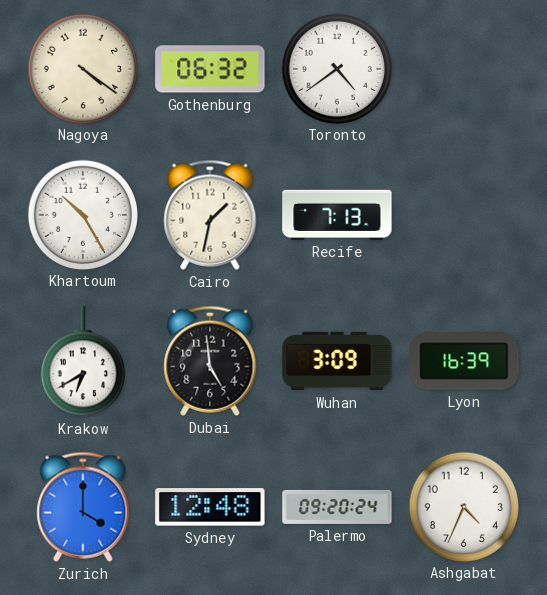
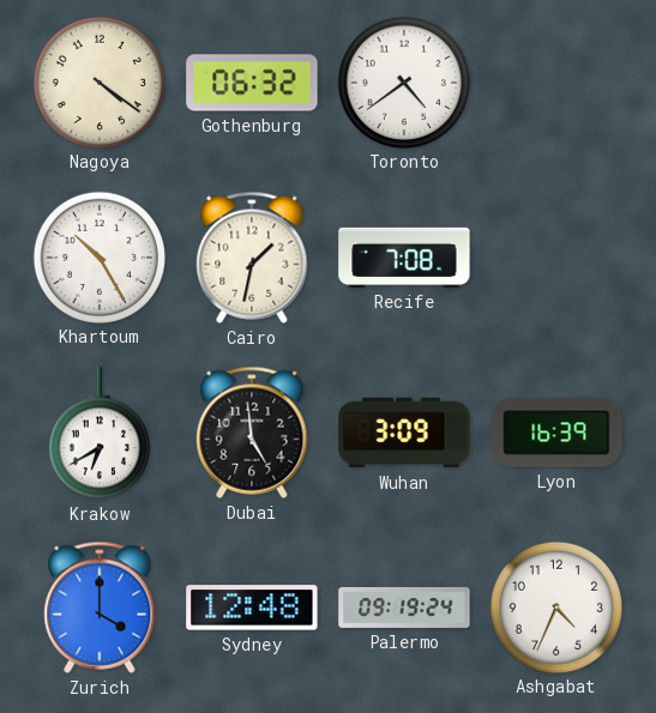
Recife: 7:13 -> 7:08 (404, 258)
Palermo: 09:20 -> 09:19 (404, 608)
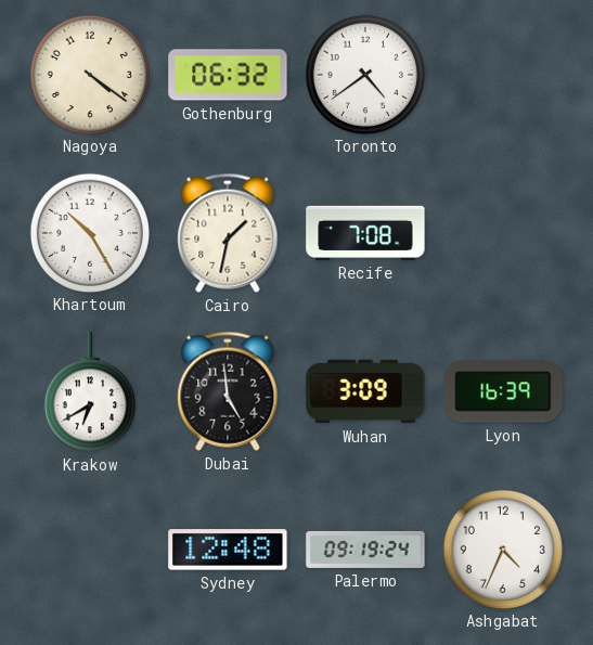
Zurich: 4:00 -> none (100, 608)
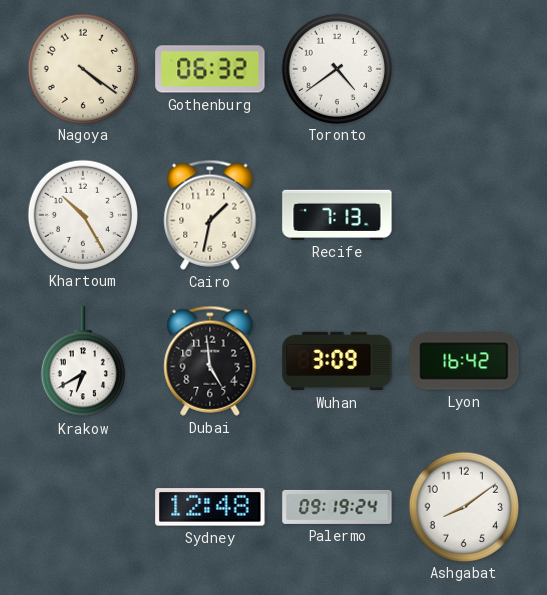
Recife: 7:08 -> 7:13 (337, 215)
Lyon: 16:39 -> 16:42 (464, 361)
Ashgabat: 4:34 -> 8:09 (463, 506)
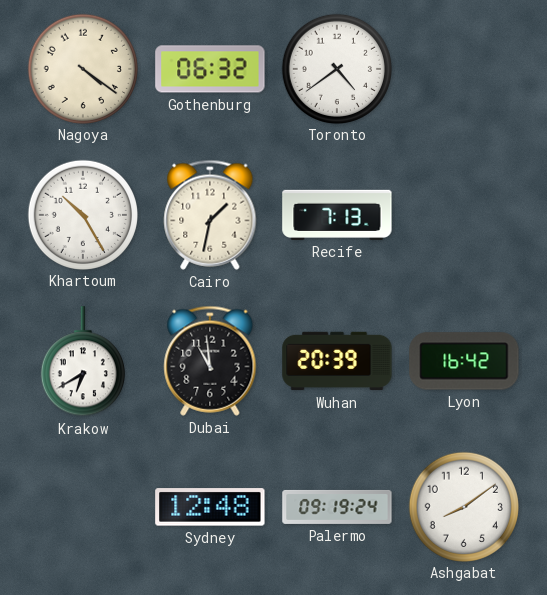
Dubai: 4:59 -> 10:59 (210, 361)
Wuhan: 3:09 -> 20:39 (337, 361)
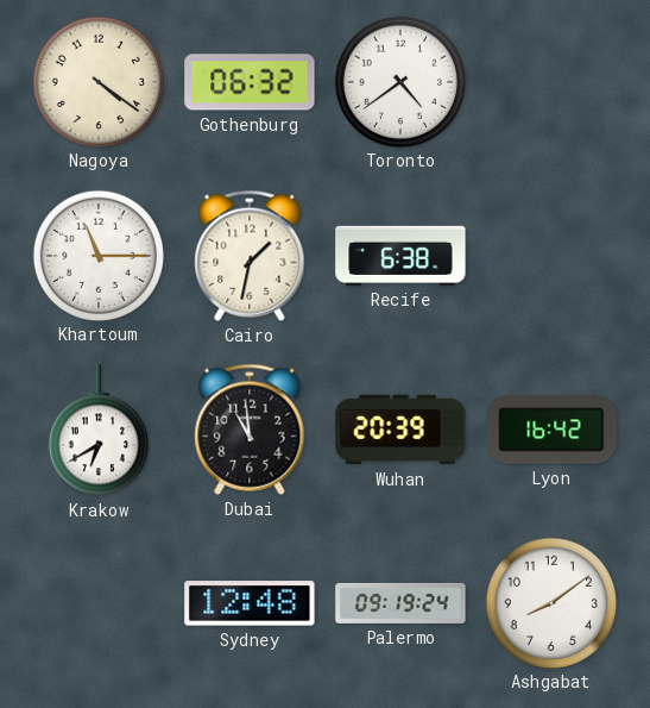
Khartoum: 10:25 -> 11:15 (97, 255)
Recife: 7:13 -> 6:38 (400, 256)
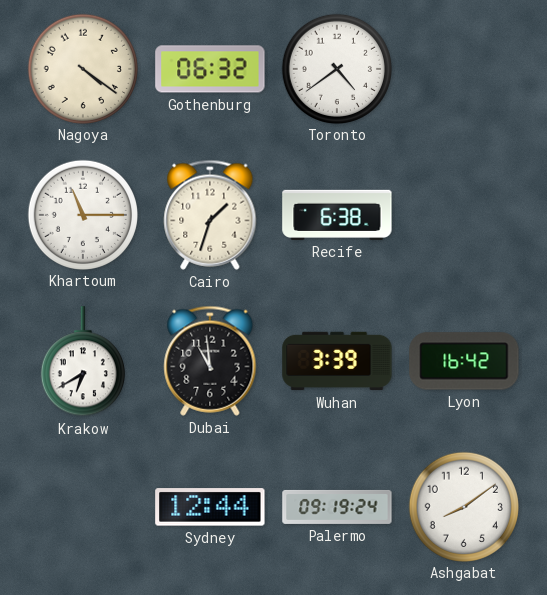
Cairo: 1:32 -> 1:33 (210, 215)
Wuhan: 20:39 -> 3:39 (337, 361)
Sydney: 12:48 -> 12:44 (210, 507)
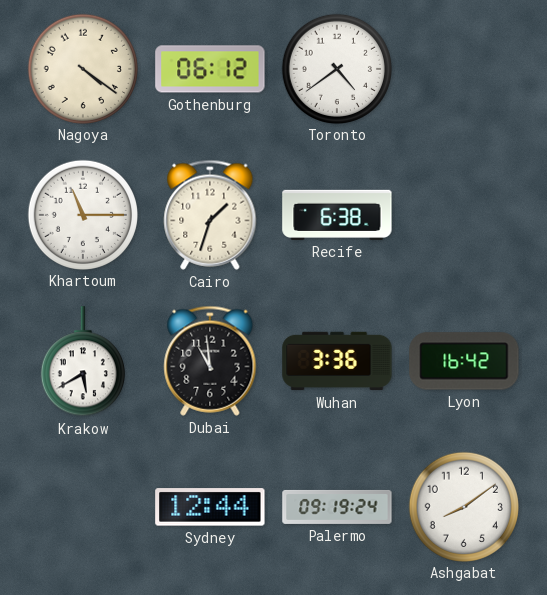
Gothenburg: 06:32 -> 06:12 (210, 69)
Krakow: 6:40 -> 5:40 (83, 362)
Wuhan: 3:39 -> 3:36 (337, 361)
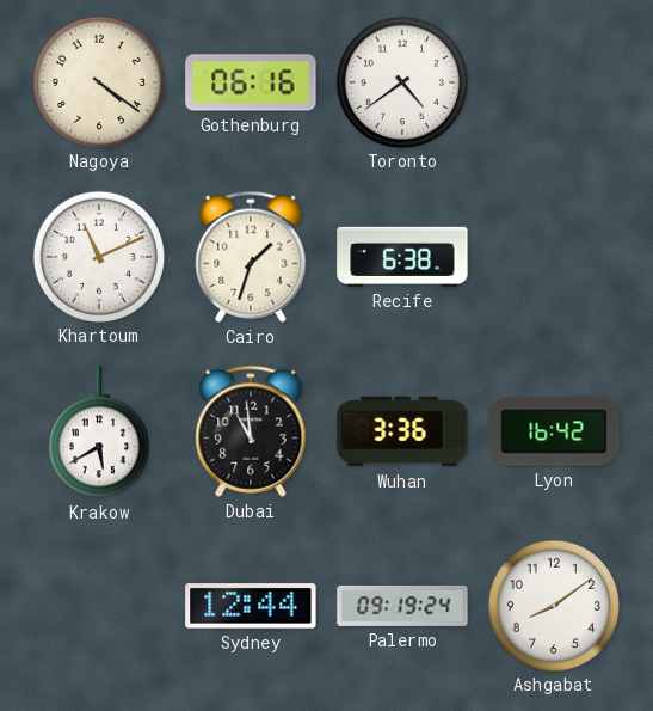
Gothenburg: 06:12 -> 06:16 (251, 82)
Khartoum: 11:15 -> 11:11 (98, 256)
